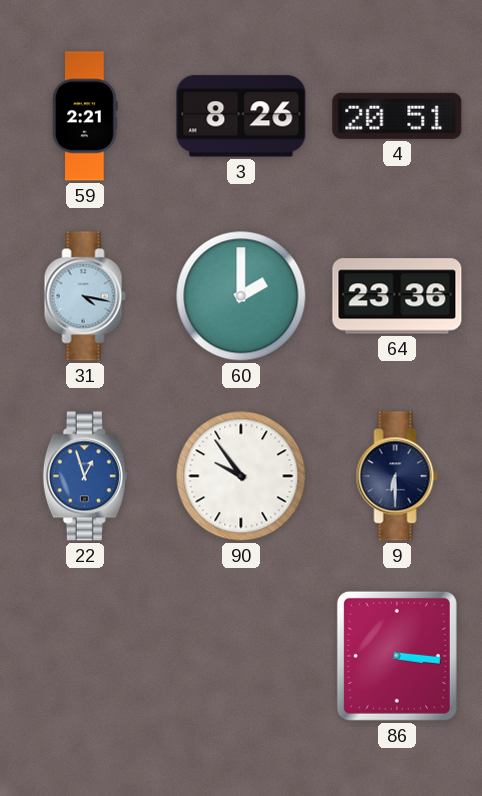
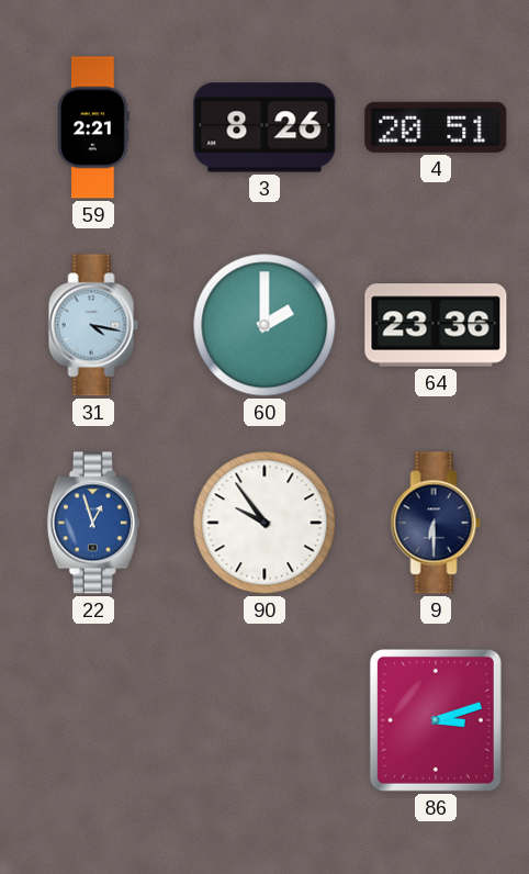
86: 3:16 -> 3:12 (436, 720)
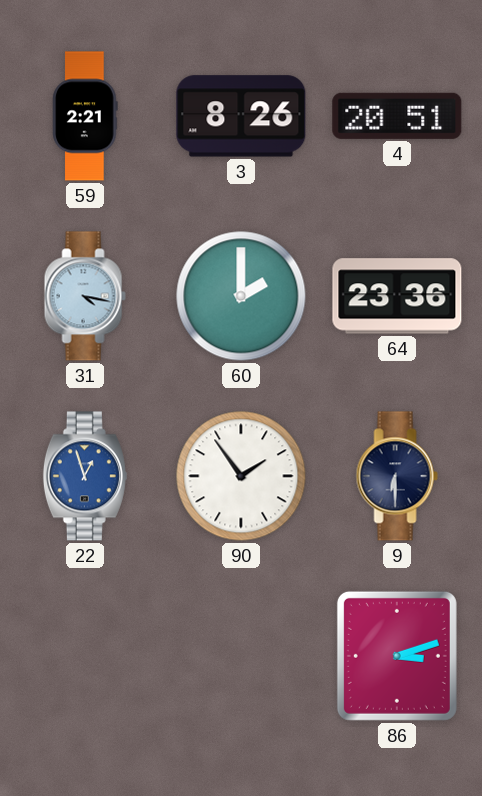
90: 9:54 -> 1:54 (241, 476)
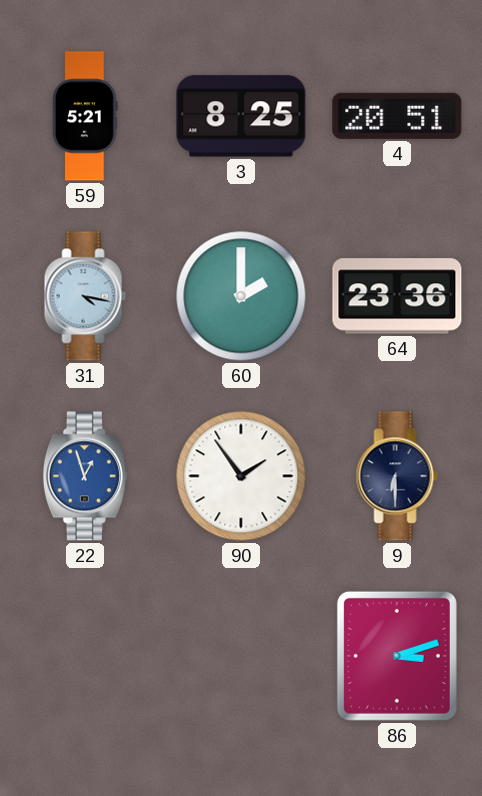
59: 2:21 -> 5:21 (85, 116)
3: 8:26 -> 8:25 (241, 116)
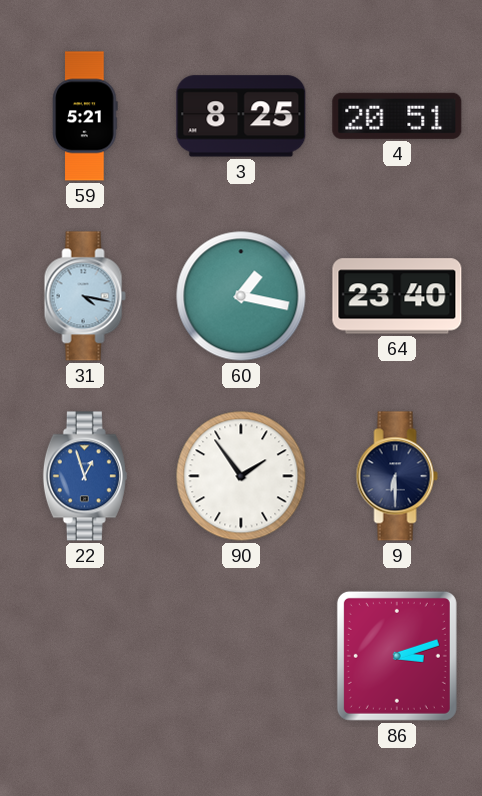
60: 2:00 -> 1:17 (241, 296)
64: 23:36 -> 23:40 (397, 296)
